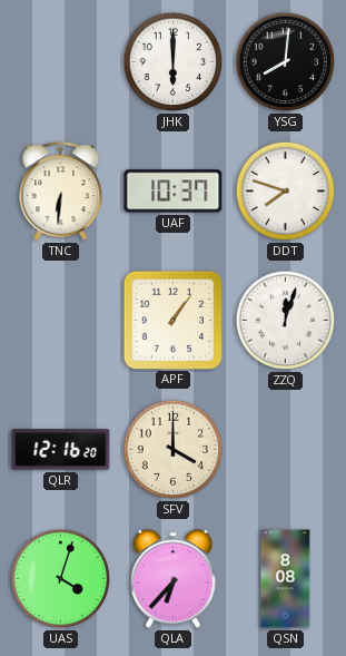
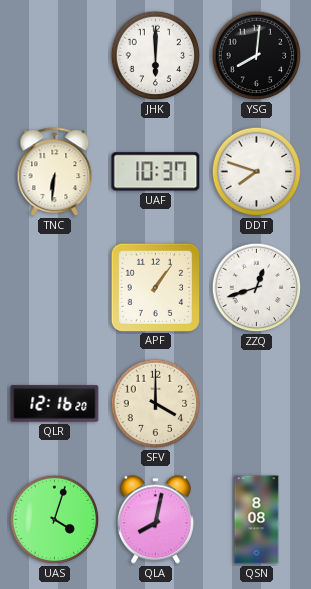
ZZQ: 12:03 -> 12:42 (257, 288)
QLA: 6:37 -> 8:02 (155, 520)
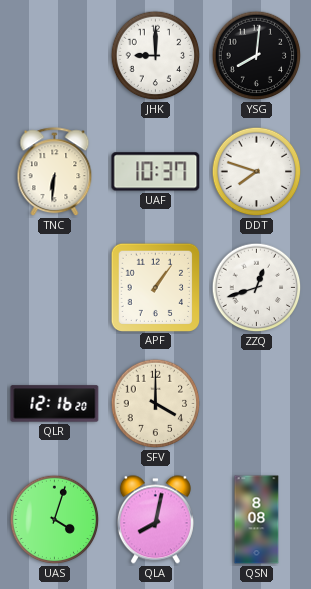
JHK: 6:00 -> 9:00 (156, 56)
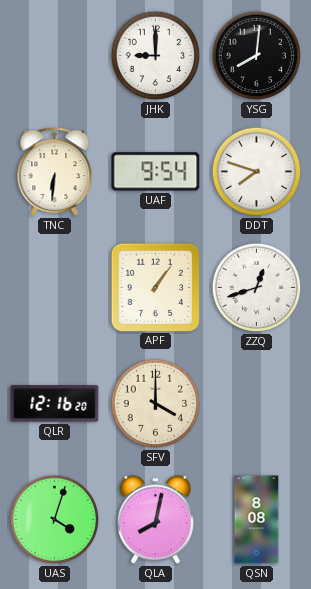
UAF: 10:37 -> 9:54 (156, 172)
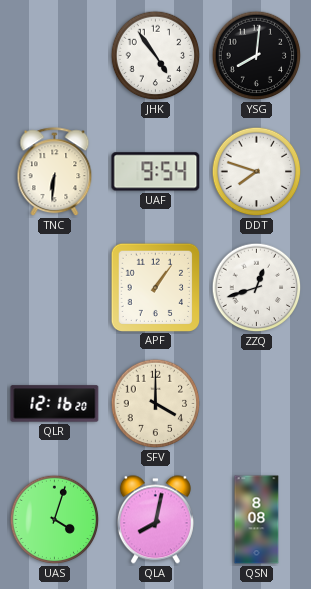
JHK: 9:00 -> 4:54 (156, 56)
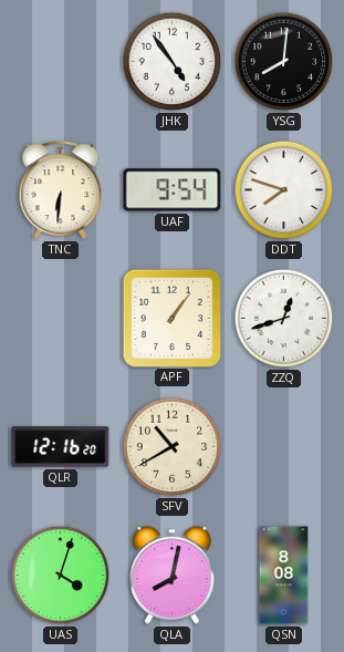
SFV: 4:00 -> 10:40 (173, 447)
